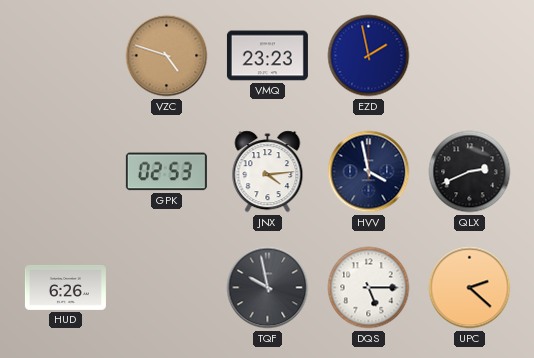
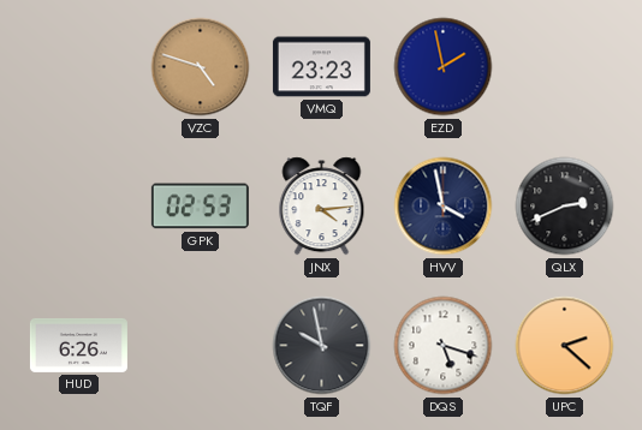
DQS: 5:15 -> 5:18 (444, 346)
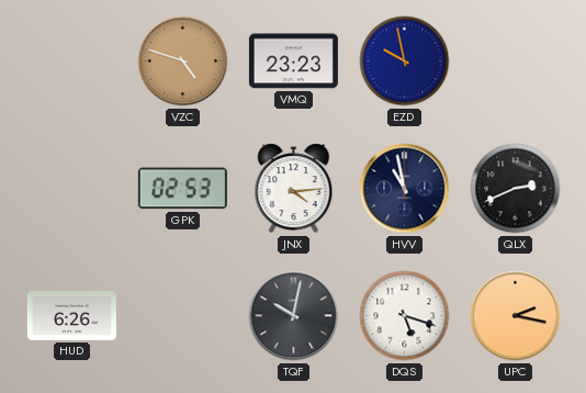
EZD: 1:58 -> 9:58 (405, 61)
HVV: 3:58 -> 10:58 (405, 189)
TQF: 9:58 -> 10:02 (294, 316)
UPC: 2:22 -> 2:17 (516, 316)
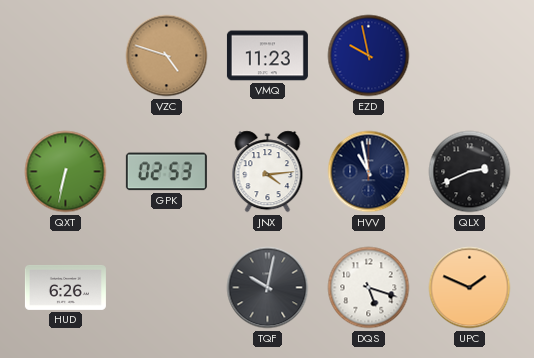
VMQ: 23:23 -> 11:23 (267, 56)
QXT: none -> 6:32 (66, 172)
UPC: 2:17 -> 1:49 (470, 288)
